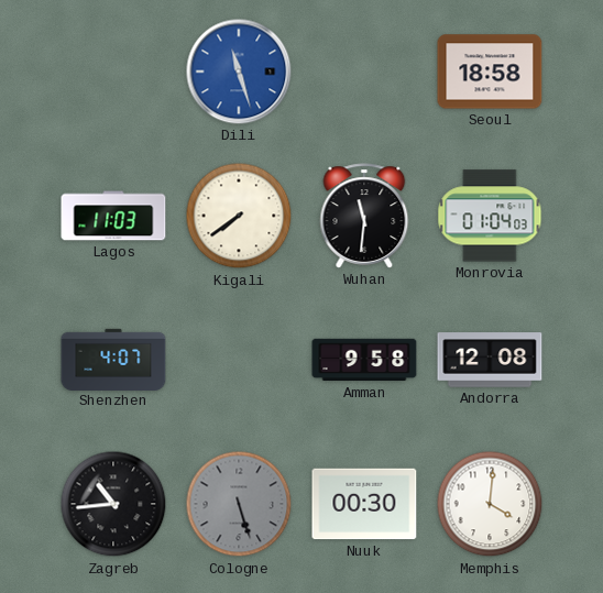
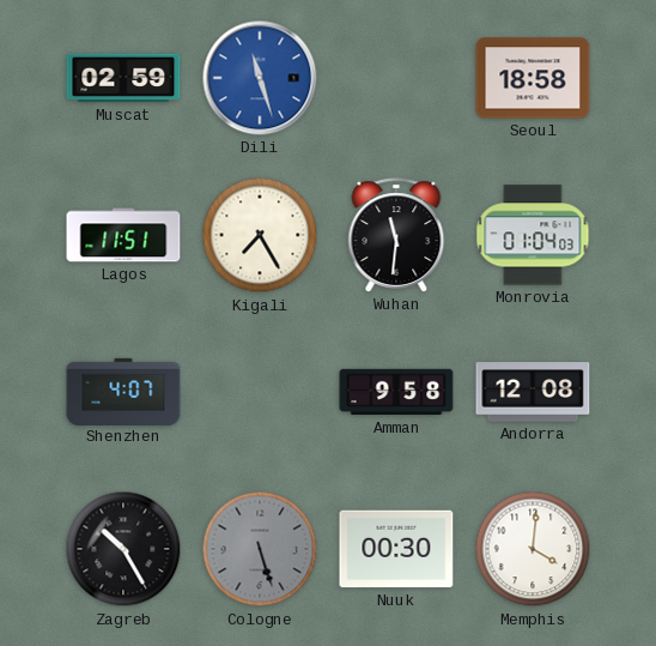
Muscat: none -> 02:59 (123, 78)
Lagos: 11:03 -> 11:51 (123, 235)
Kigali: 7:39 -> 7:25 (260, 235)
Zagreb: 10:44 -> 10:25 (123, 549)
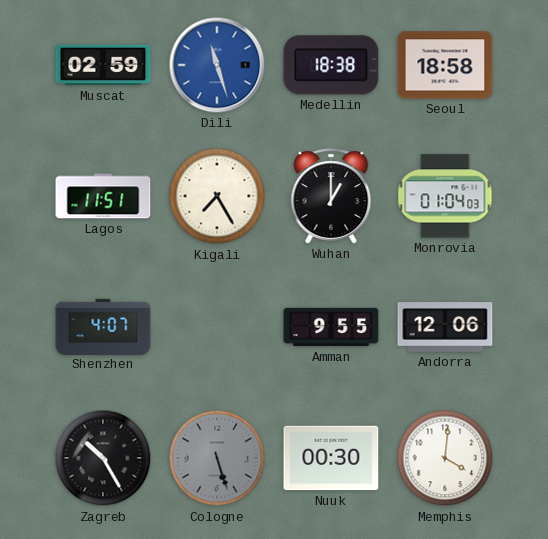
Medellin: none -> 18:38 (331, 65)
Wuhan: 11:31 -> 1:00 (331, 196)
Amman: 9:58 -> 9:55 (331, 327)
Andorra: 12:08 -> 12:06 (445, 327)
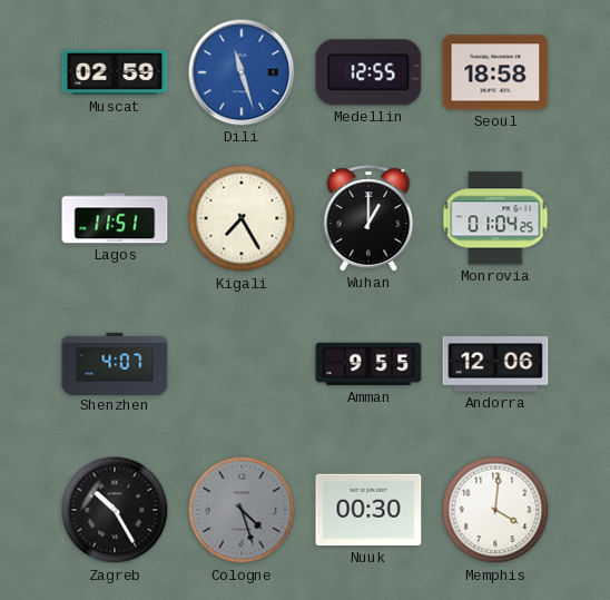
Medellin: 18:38 -> 12:55 (368, 72)
Monrovia: 01:04:03 -> 01:04:25 (495, 218)
Cologne: 5:27 -> 4:27 (242, 510)
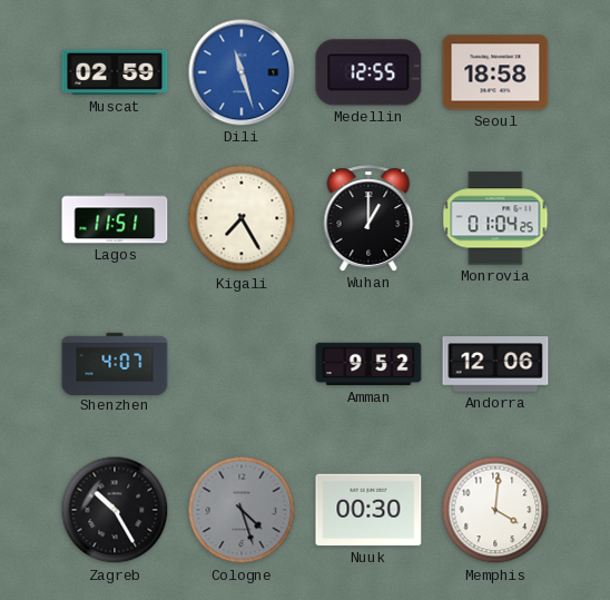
Amman: 9:55 -> 9:52 (368, 364)
